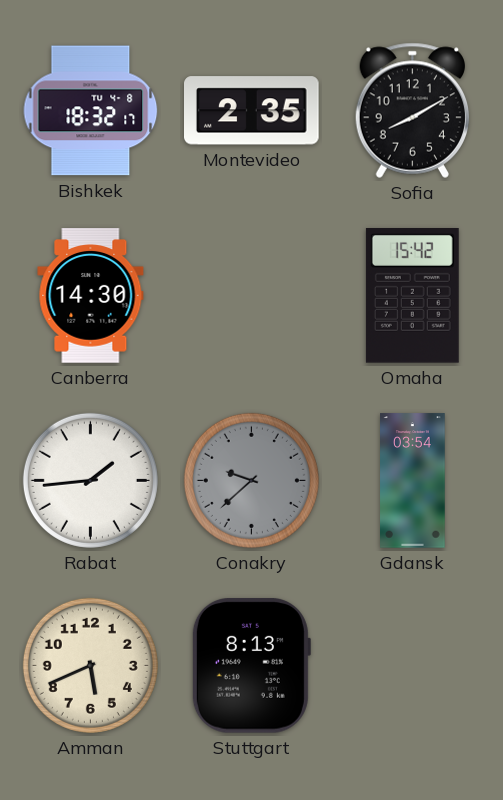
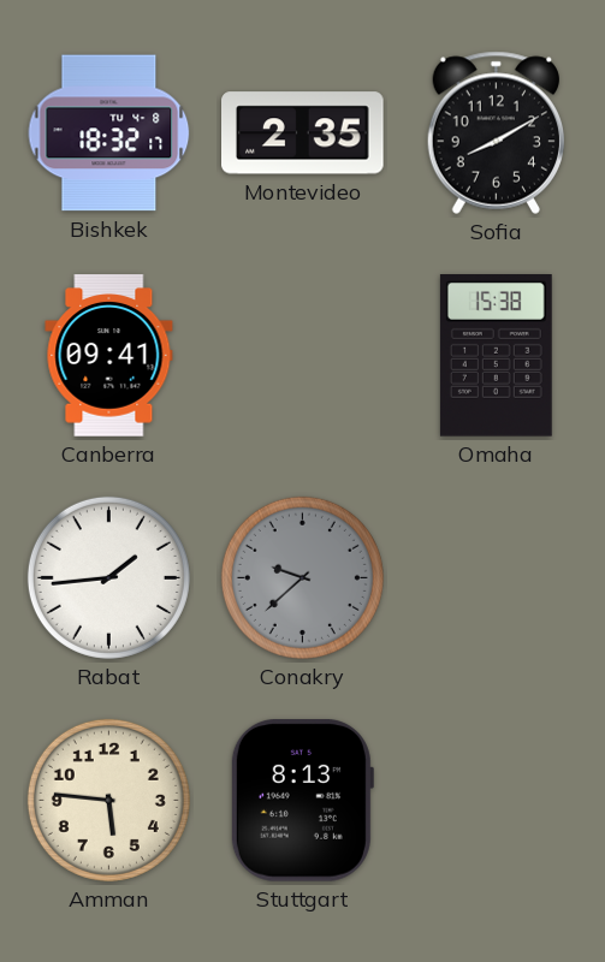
Canberra: 14:30 -> 09:41 (109, 356)
Omaha: 15:42 -> 15:38 (496, 356)
Gdansk: 03:54 -> none (413, 481)
Amman: 5:41 -> 5:46 (108, 800)
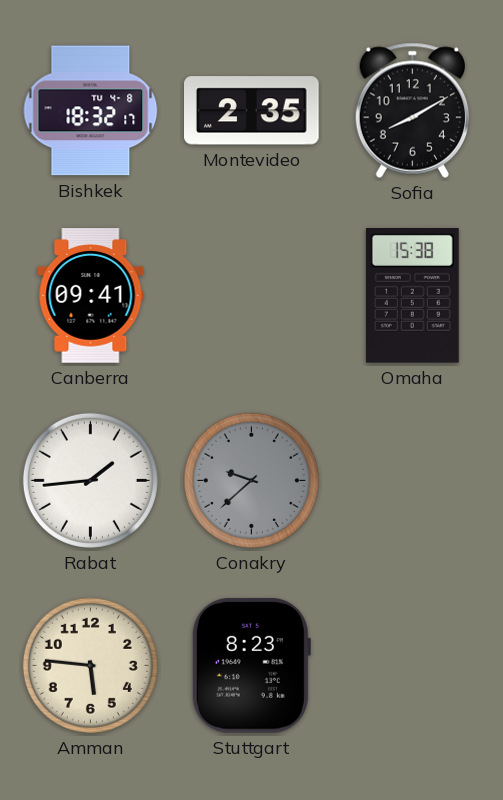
Stuttgart: 8:13 -> 8:23 (251, 666)
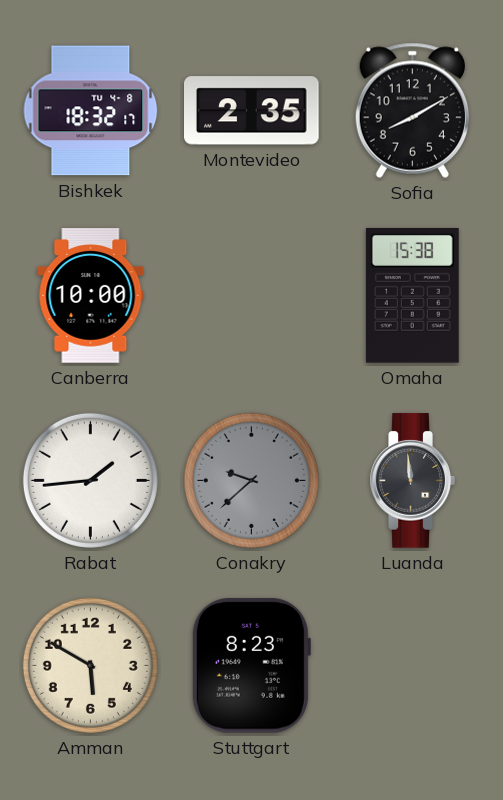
Canberra: 09:41 -> 10:00 (91, 296)
Luanda: none -> 11:59 (412, 481)
Amman: 5:46 -> 5:50 (90, 665)
